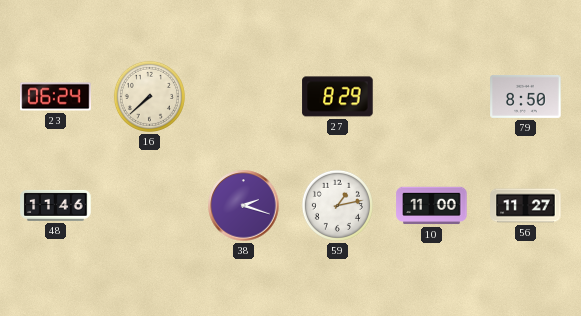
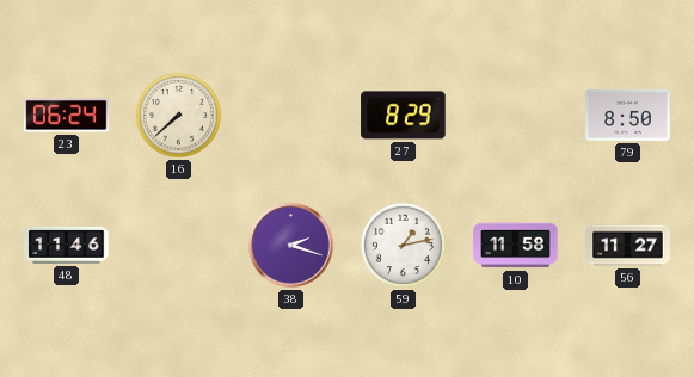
10: 11:00 -> 11:58 (516, 246)
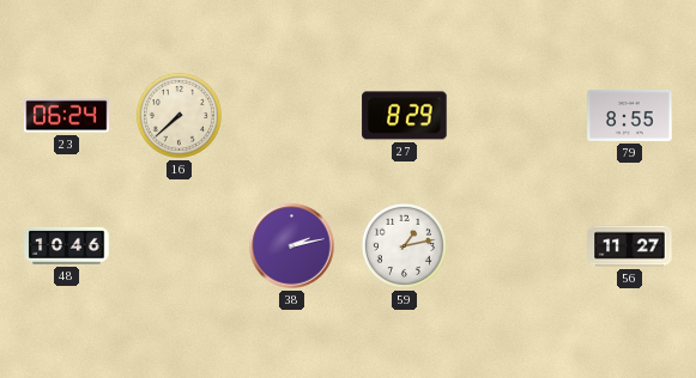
79: 8:50 -> 8:55 (630, 115)
48: 11:46 -> 10:46 (67, 245)
38: 2:18 -> 2:13 (292, 246)
10: 11:58 -> none (516, 246)
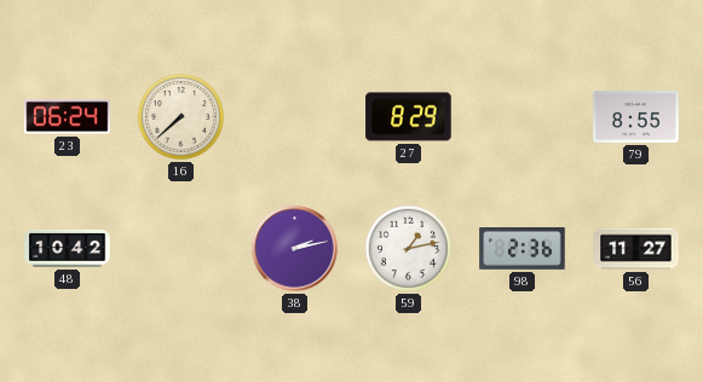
48: 10:46 -> 10:42 (68, 248)
98: none -> 2:36 (523, 249)
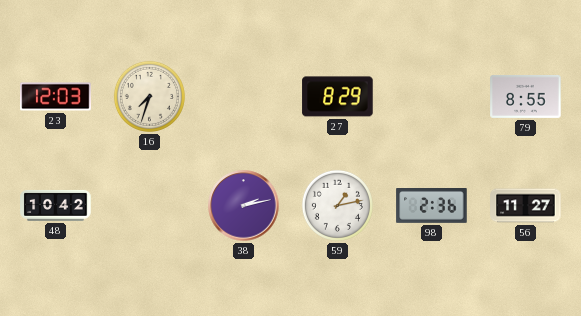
23: 06:24 -> 12:03 (56, 97)
16: 7:38 -> 7:33 (149, 96)
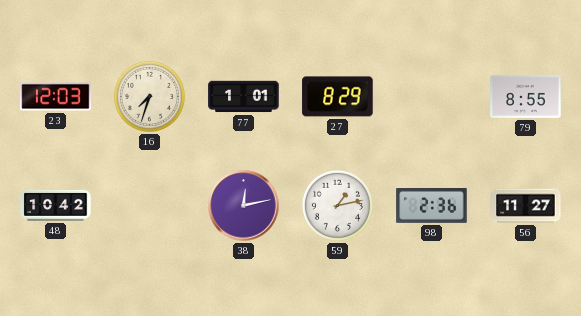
77: none -> 1:01 (244, 97)
38: 2:13 -> 12:13 (244, 206)
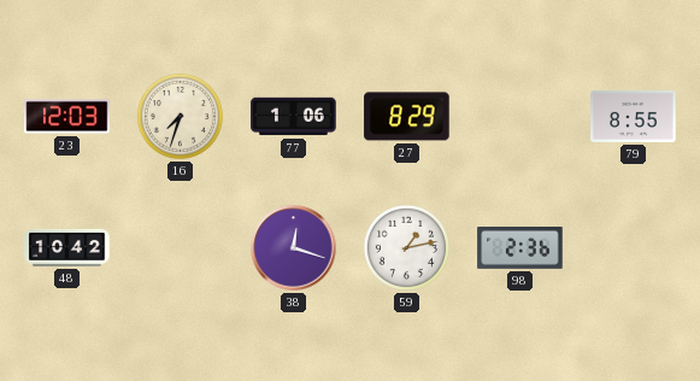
77: 1:01 -> 1:06 (294, 117)
38: 12:13 -> 12:18 (294, 248)
56: 11:27 -> none (526, 206)
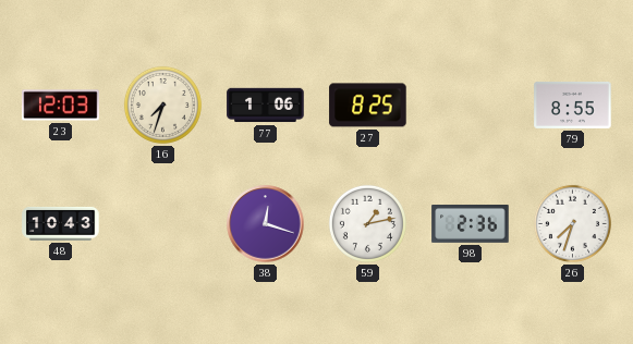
27: 8:29 -> 8:25 (368, 106)
48: 10:42 -> 10:43 (61, 223)
26: none -> 7:33 (572, 223)
